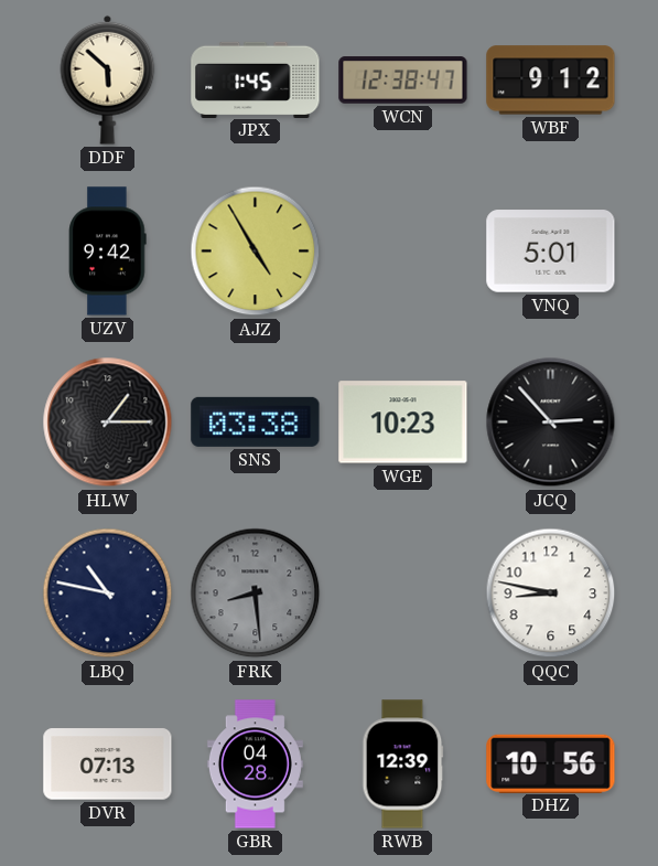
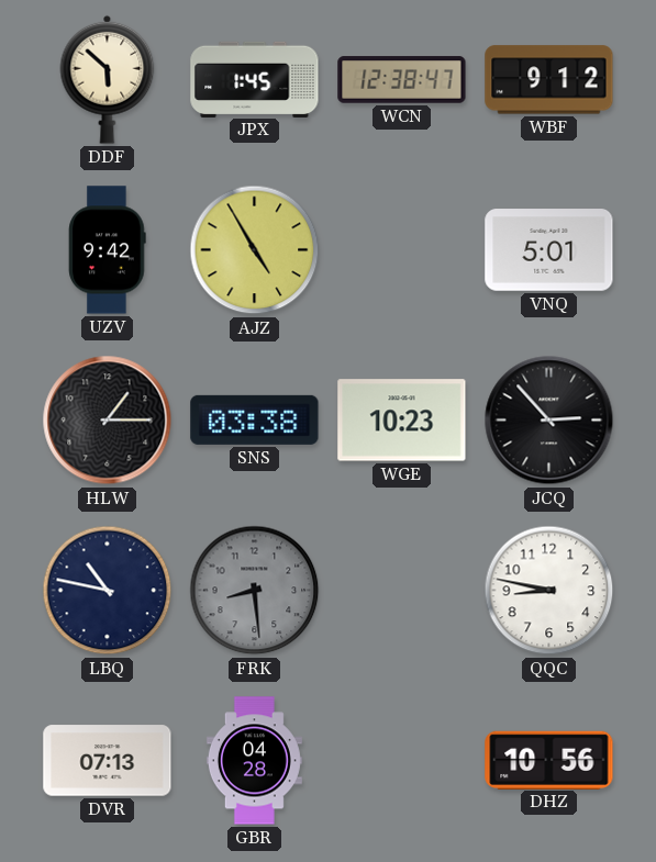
RWB: 12:39 -> none (403, 765)
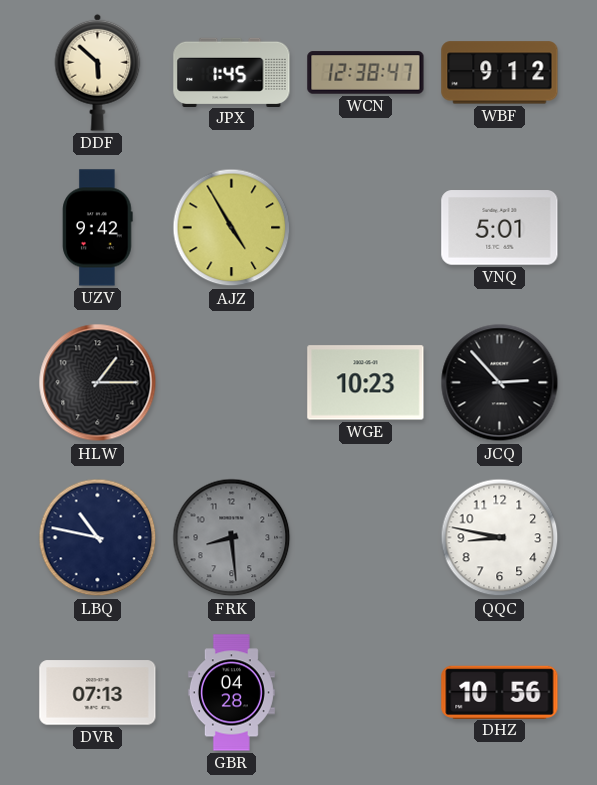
SNS: 03:38 -> none (255, 419)
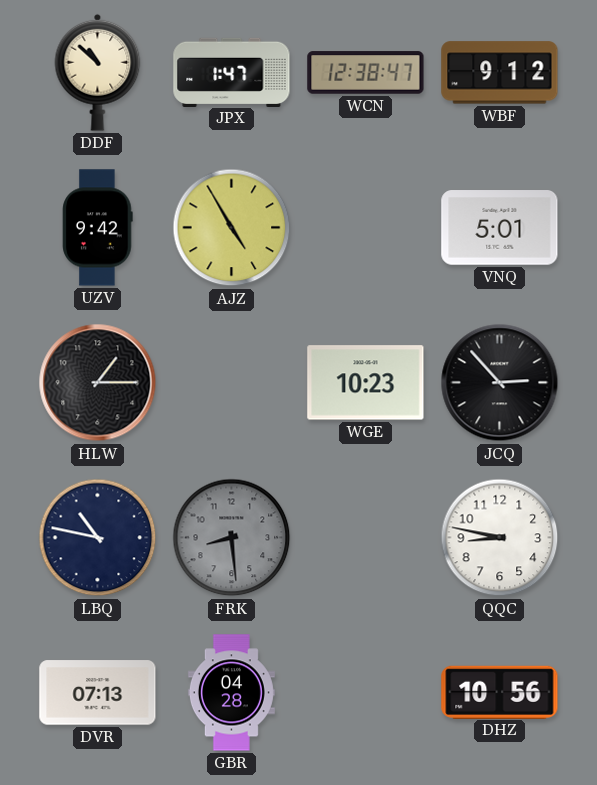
DDF: 5:52 -> 10:52 (98, 72)
JPX: 1:45 -> 1:47 (232, 72)
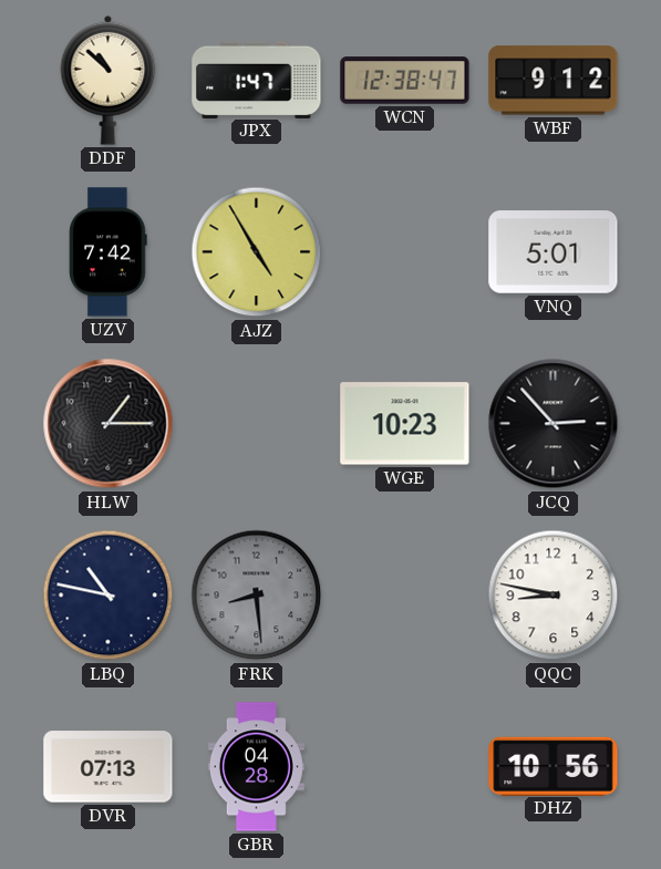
UZV: 9:42 -> 7:42 (109, 252)
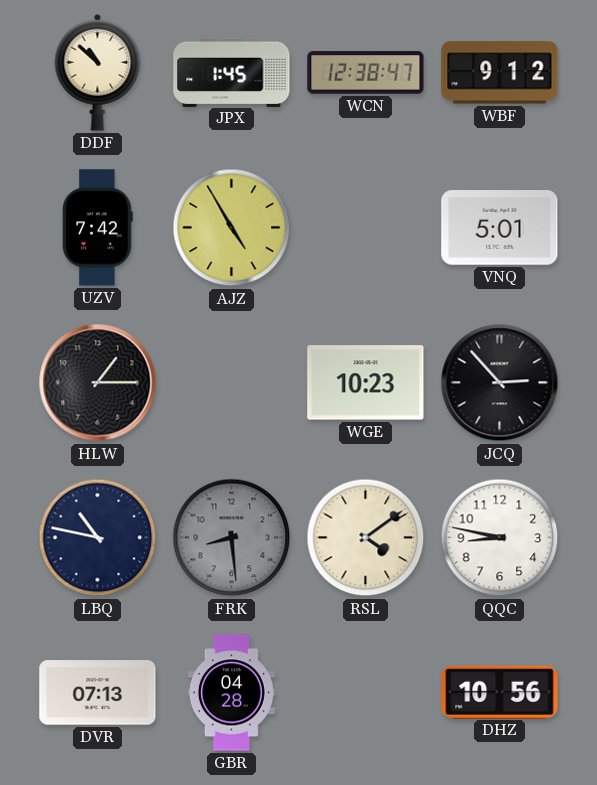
JPX: 1:47 -> 1:45 (232, 72)
RSL: none -> 4:09 (366, 538)
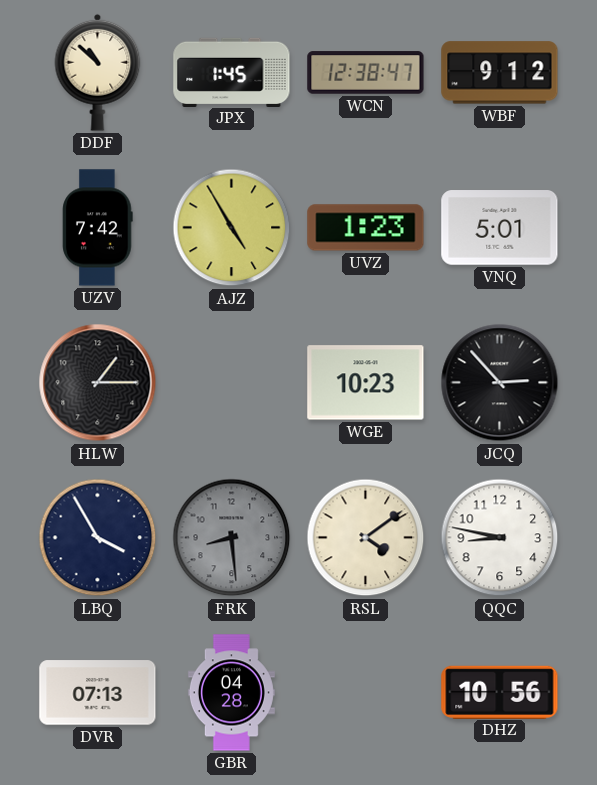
UVZ: none -> 1:23 (366, 228)
LBQ: 10:47 -> 3:55 (98, 538)
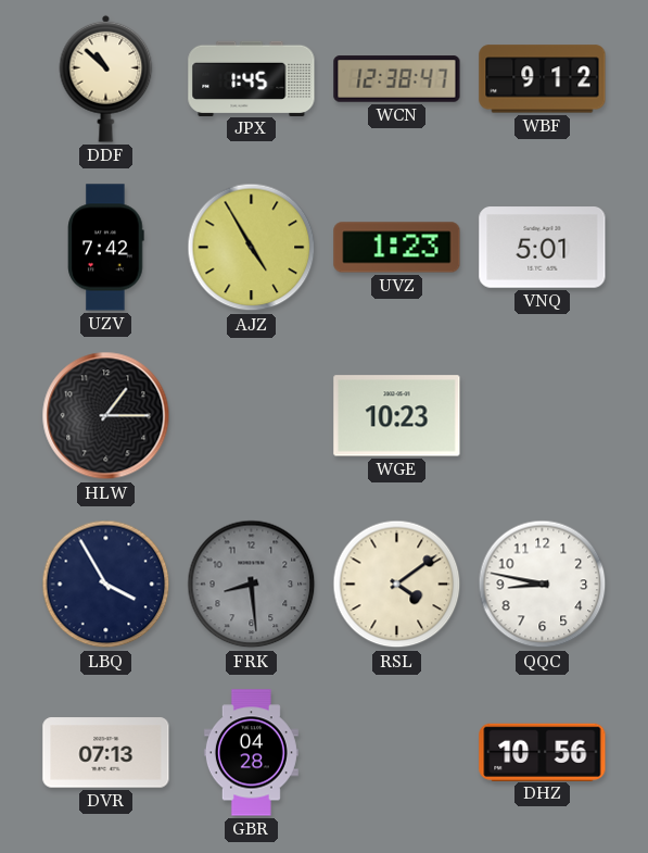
JCQ: 2:53 -> none (500, 383)
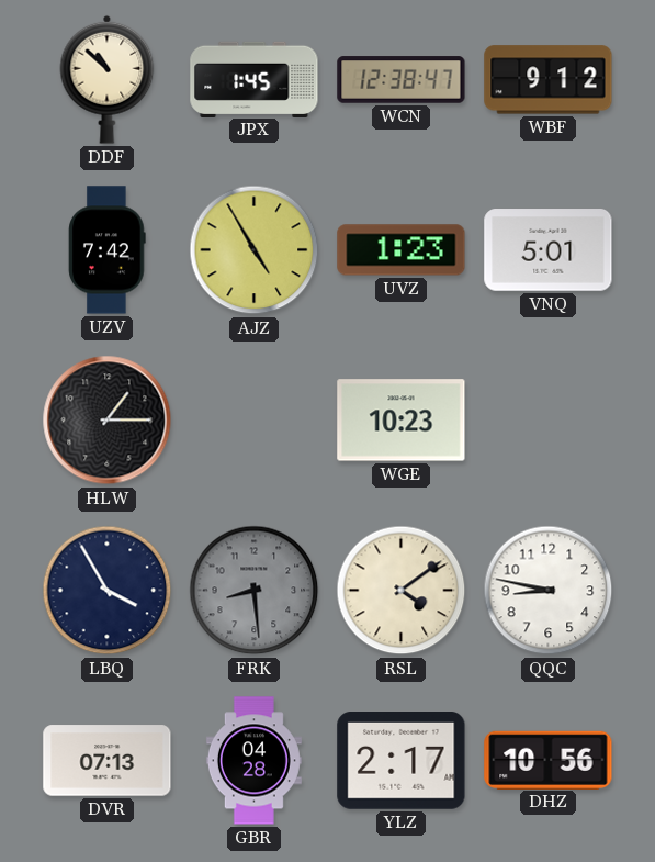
YLZ: none -> 2:17 (402, 761)
